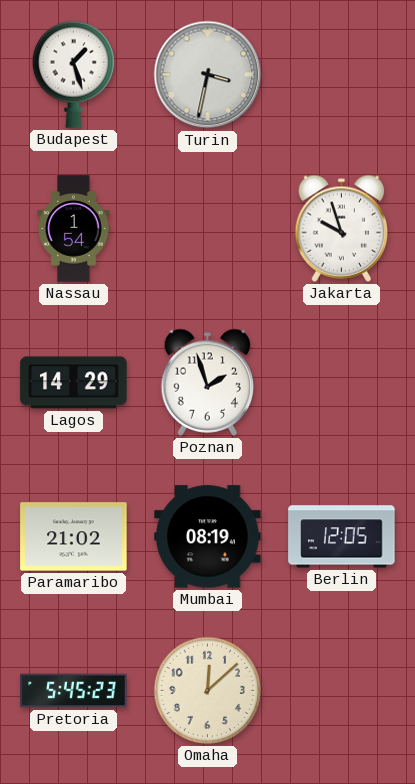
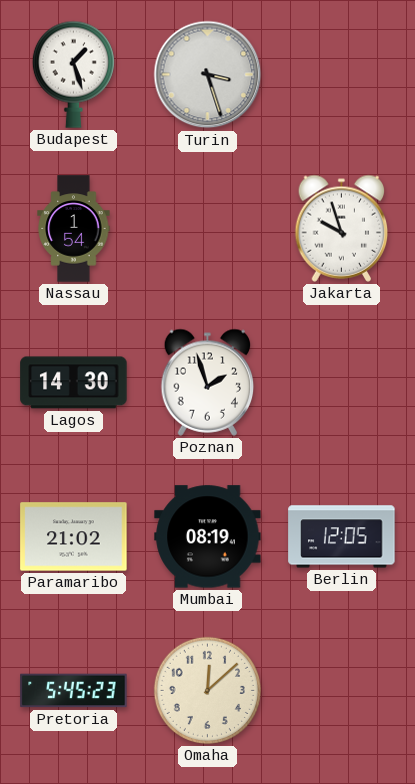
Turin: 3:32 -> 3:27 (208, 75)
Lagos: 14:29 -> 14:30 (74, 383)
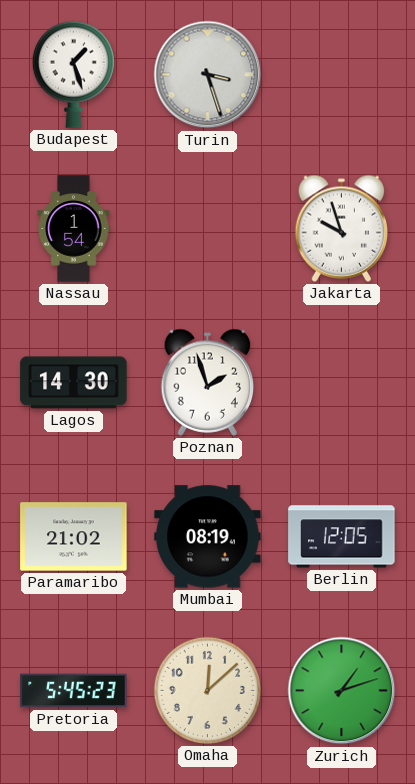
Zurich: none -> 1:12 (342, 691)
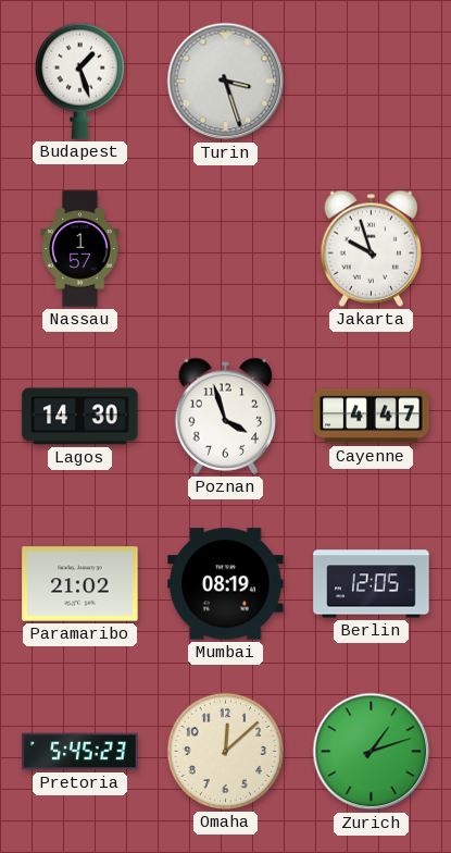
Nassau: 1:54 -> 1:57 (80, 249)
Poznan: 1:57 -> 3:57 (226, 416)
Cayenne: none -> 4:47 (372, 417)
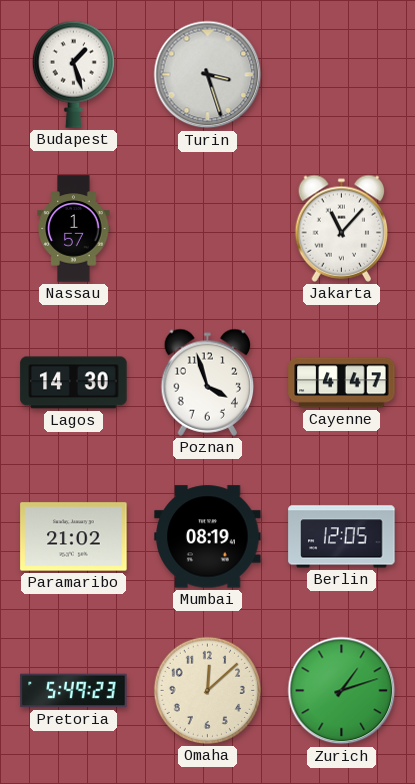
Jakarta: 9:57 -> 11:07 (342, 228)
Pretoria: 5:45 -> 5:49 (74, 691)
